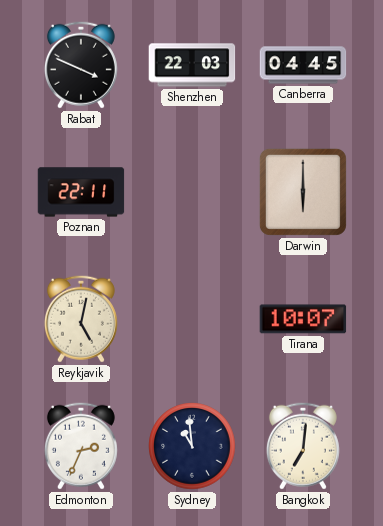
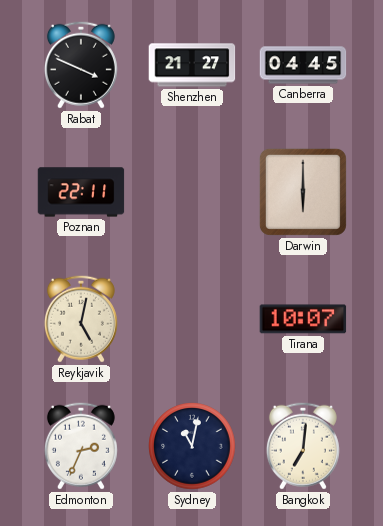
Shenzhen: 22:03 -> 21:27 (192, 65)
Sydney: 10:59 -> 11:02 (192, 446)
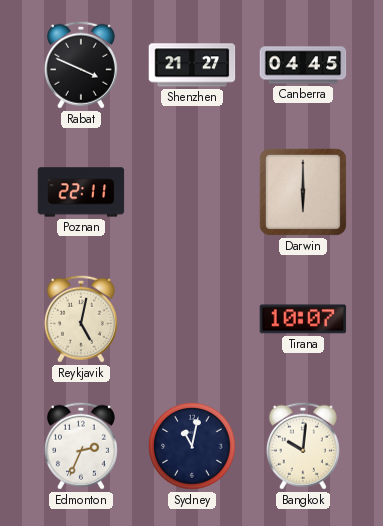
Bangkok: 7:01 -> 10:01 (303, 446)
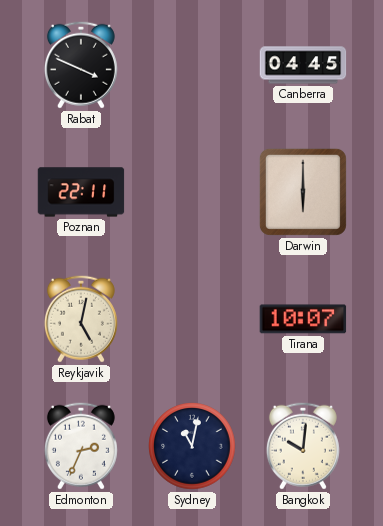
Shenzhen: 21:27 -> none (192, 65)
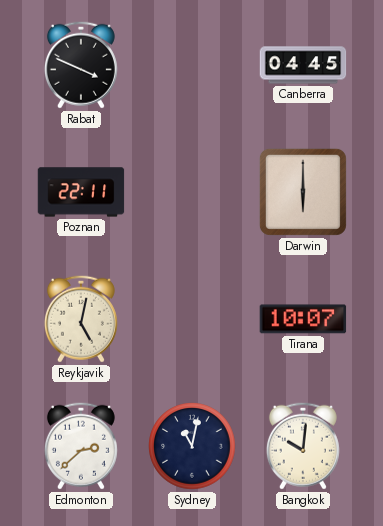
Edmonton: 2:34 -> 2:38 (81, 446)
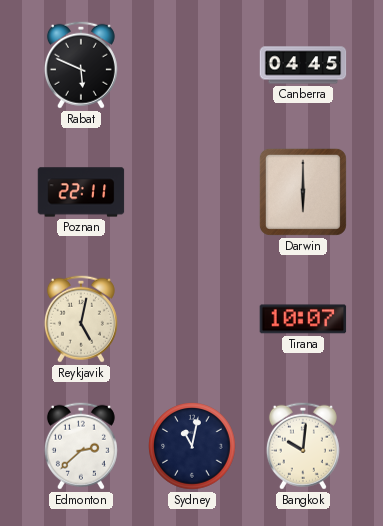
Rabat: 3:49 -> 5:49 (81, 65)
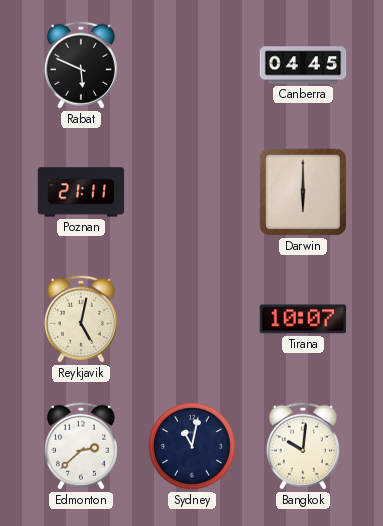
Poznan: 22:11 -> 21:11 (81, 192)
